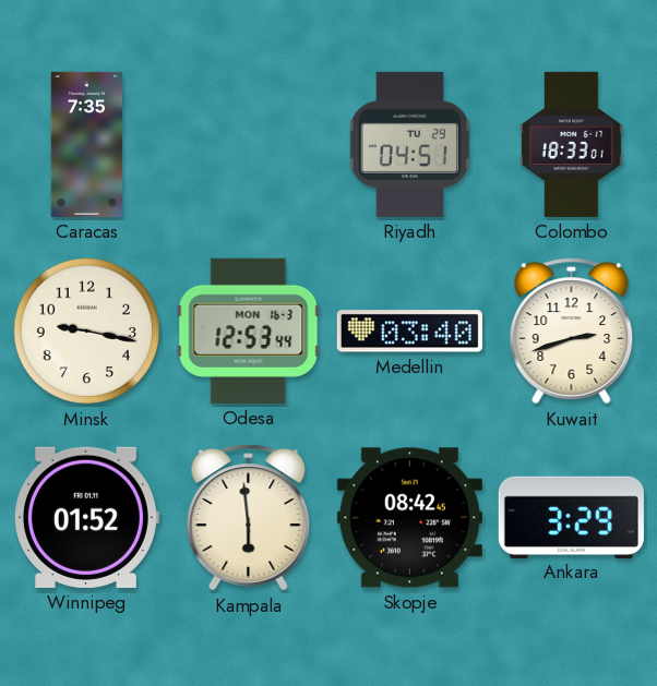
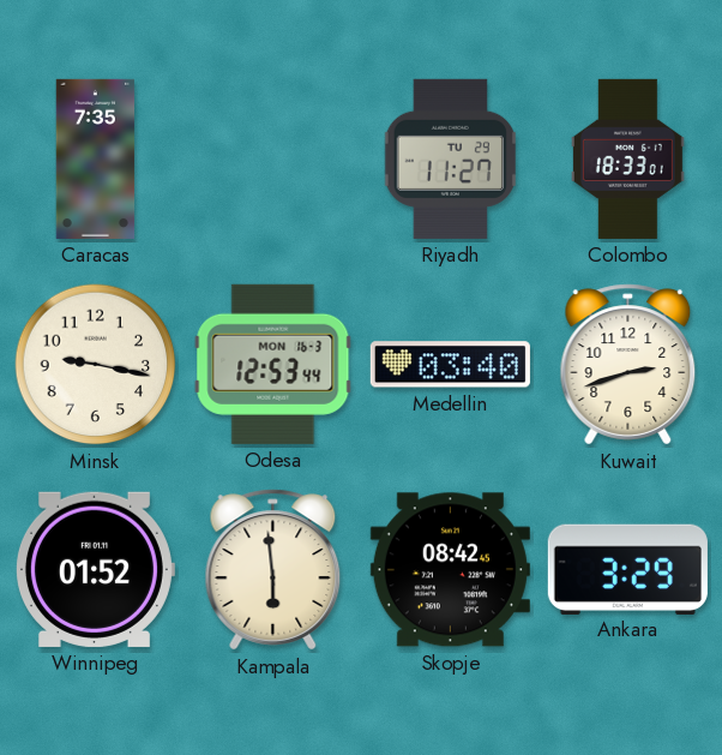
Riyadh: 04:51 -> 11:27 (450, 158)
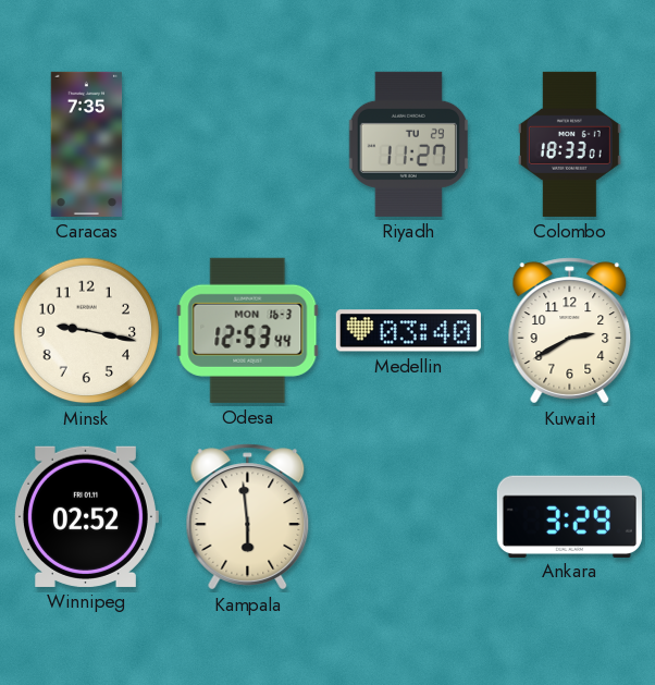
Kuwait: 2:42 -> 2:40 (570, 331)
Winnipeg: 01:52 -> 02:52 (86, 516)
Skopje: 08:42 -> none (450, 570)
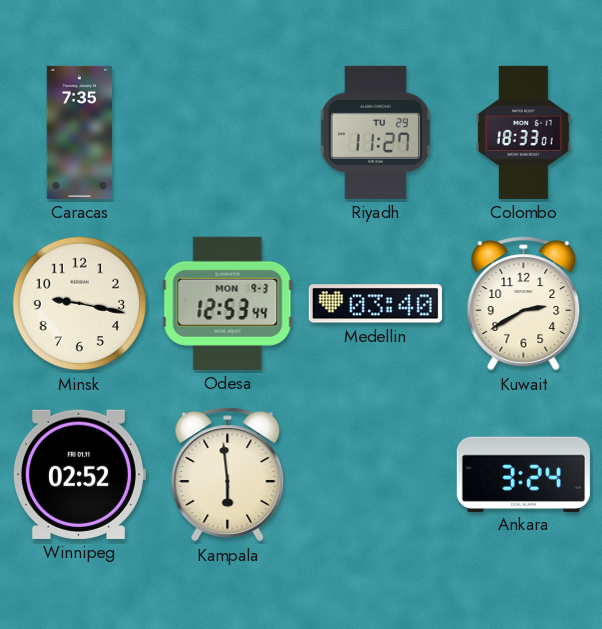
Odesa date: MON 16-3 -> MON 9-3 (228, 303)
Ankara: 3:29 -> 3:24 (523, 474)
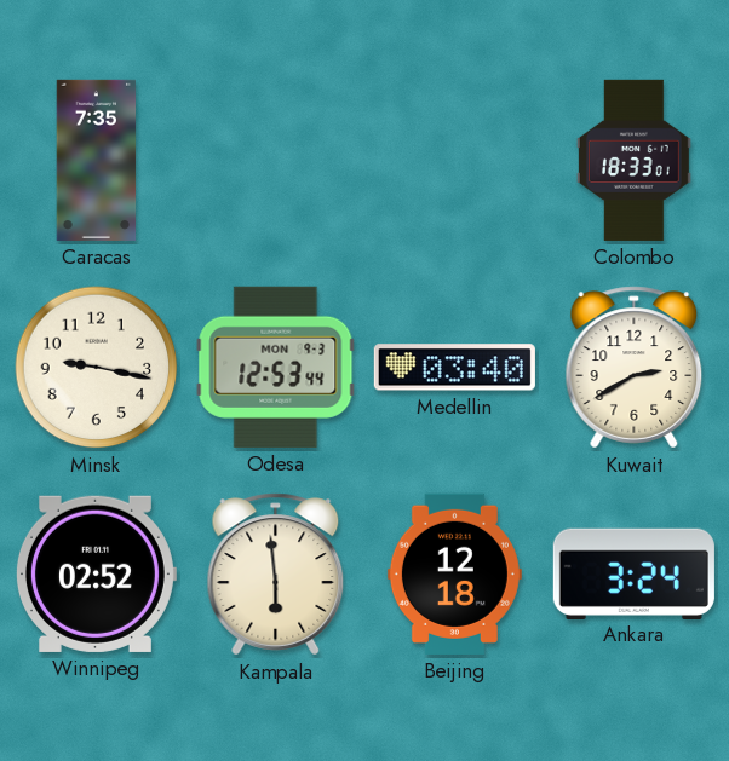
Riyadh: 11:27 -> none (375, 132)
Beijing: none -> 12:18 (454, 573)
